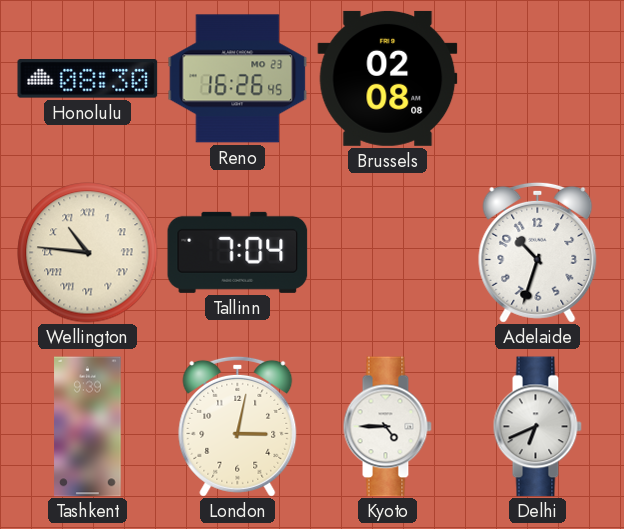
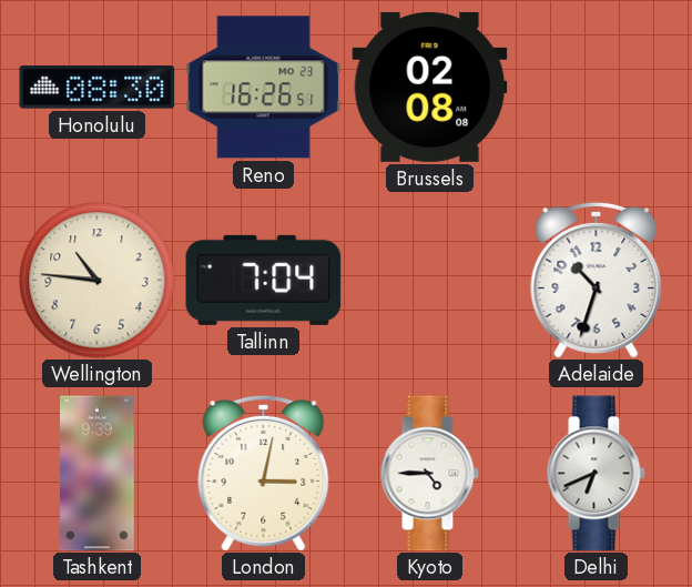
Reno: 16:26:45 -> 16:26:51 (264, 88)
Wellington numerals: Roman -> Arabic (98, 281)
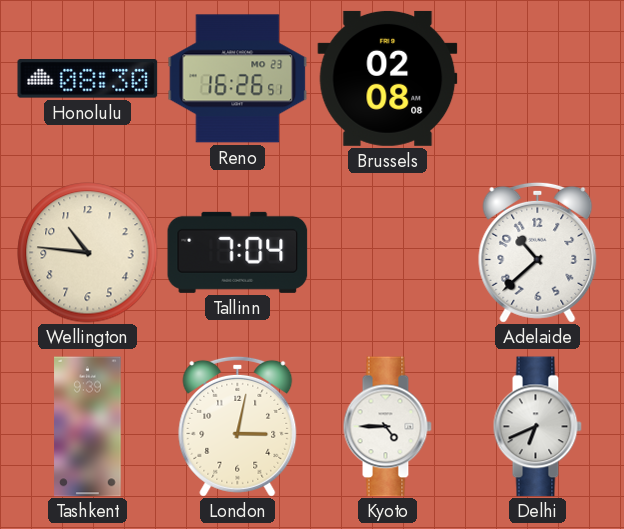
Adelaide: 10:33 -> 10:38 (538, 252)
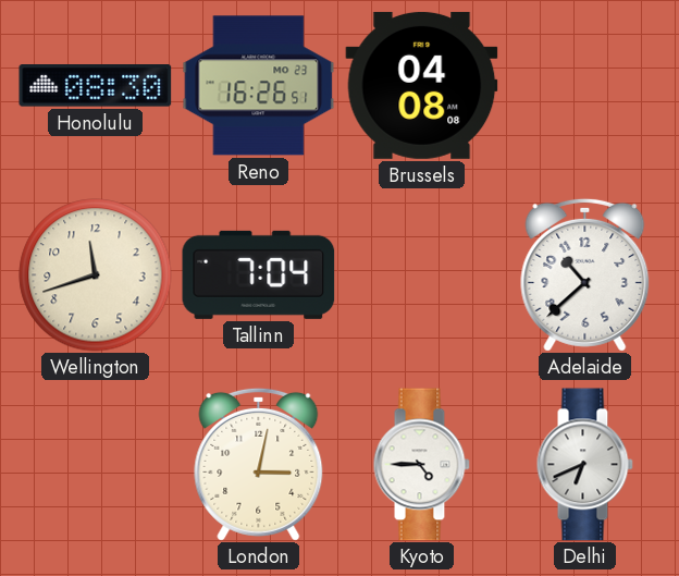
Brussels: 02:08 -> 04:08 (422, 85)
Wellington: 10:46 -> 11:42 (96, 275)
Tashkent: 9:39 -> none (88, 427)
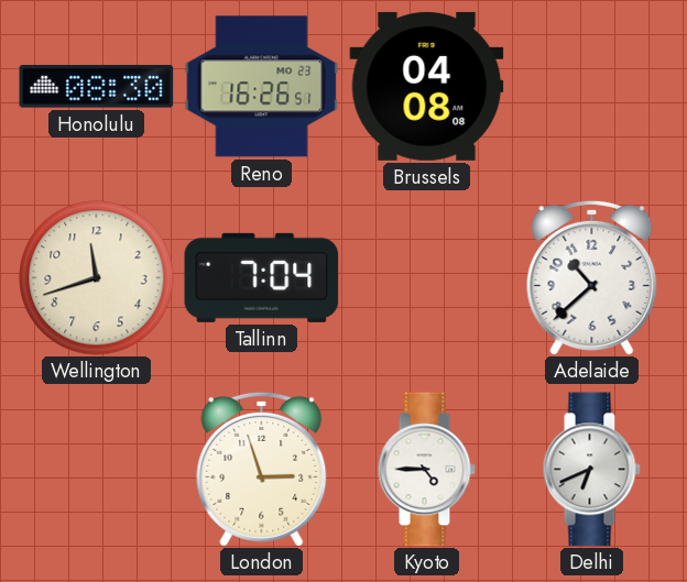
London: 3:02 -> 2:57 (262, 469)
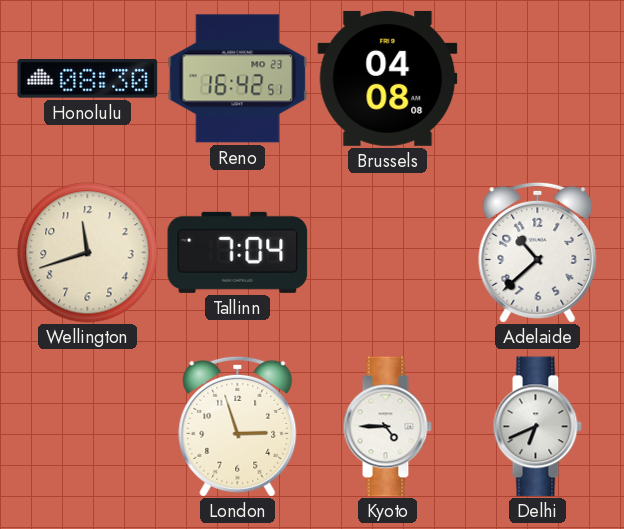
Reno: 16:26 -> 16:42 (238, 79)
